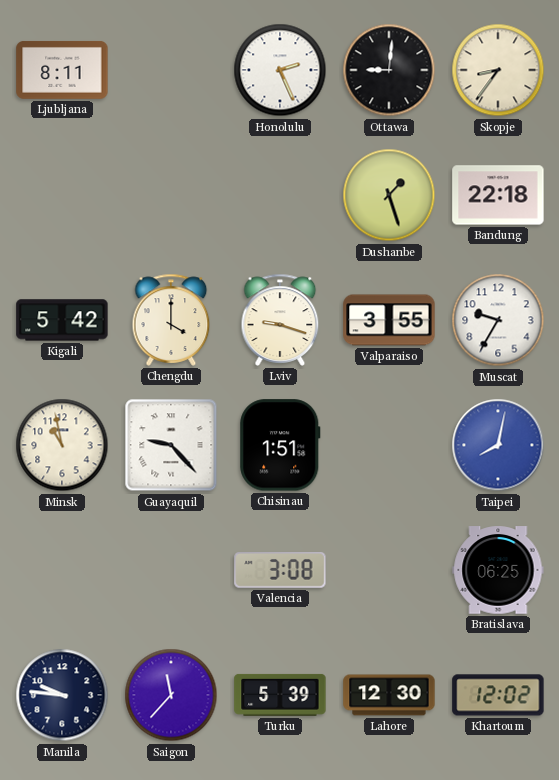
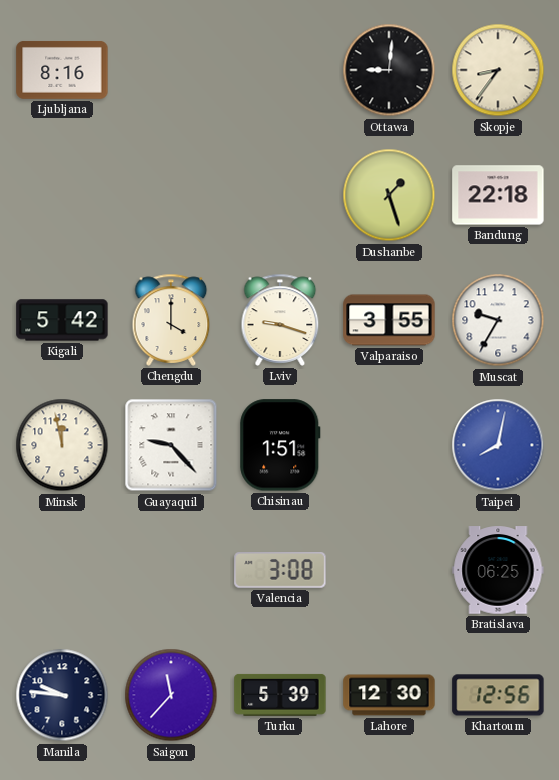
Ljubljana: 8:11 -> 8:16 (62, 70)
Honolulu: 2:26 -> none (280, 70)
Minsk: 10:58 -> 11:58 (62, 445)
Khartoum: 12:02 -> 12:56 (498, 695)
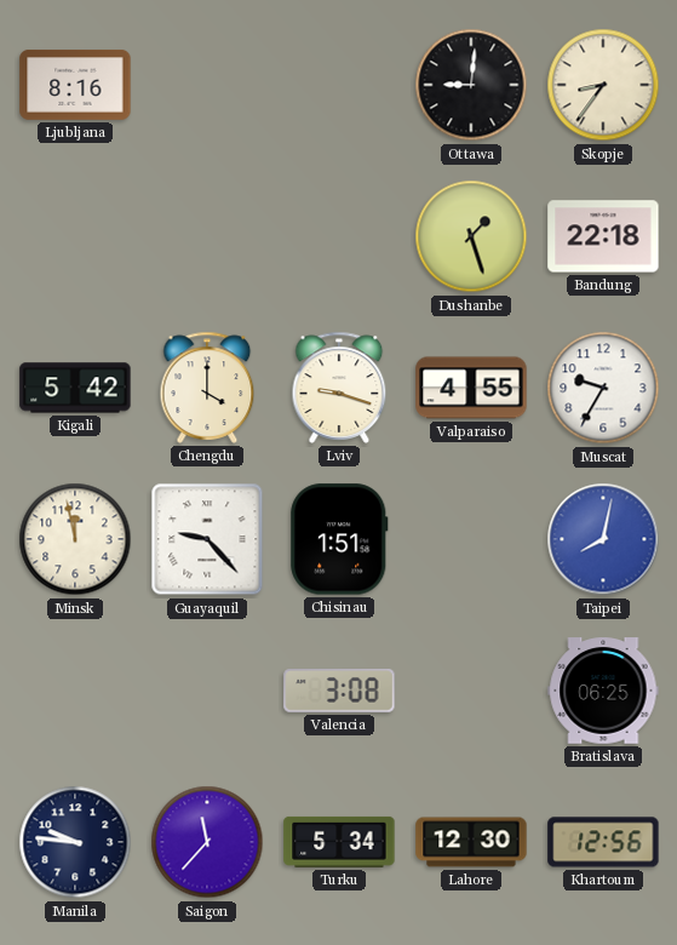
Valparaiso: 3:55 -> 4:55 (471, 388)
Turku: 5:39 -> 5:34 (339, 842)
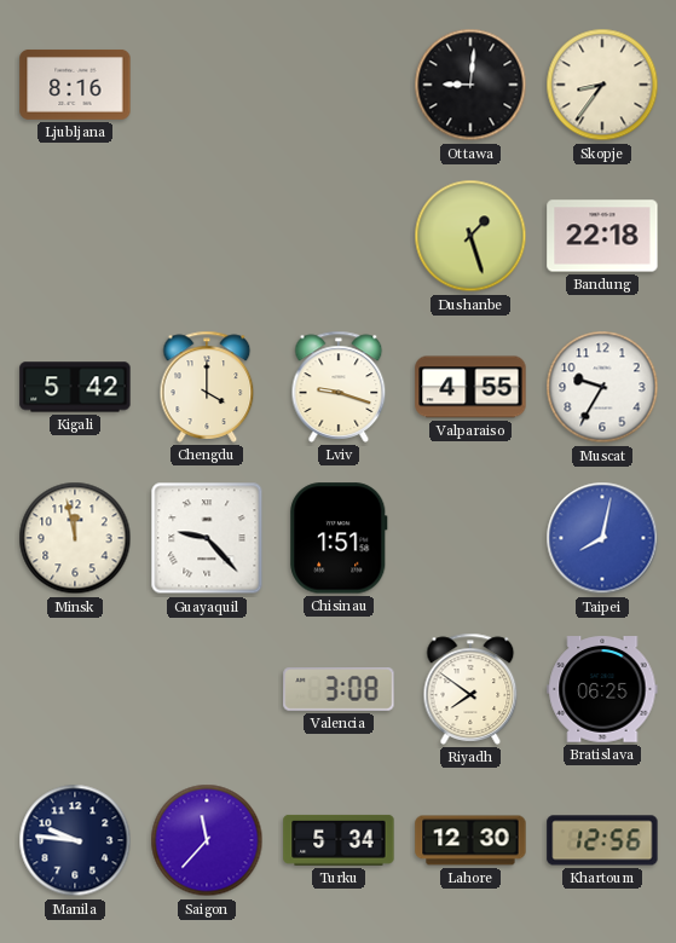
Riyadh: none -> 7:51 (470, 689)
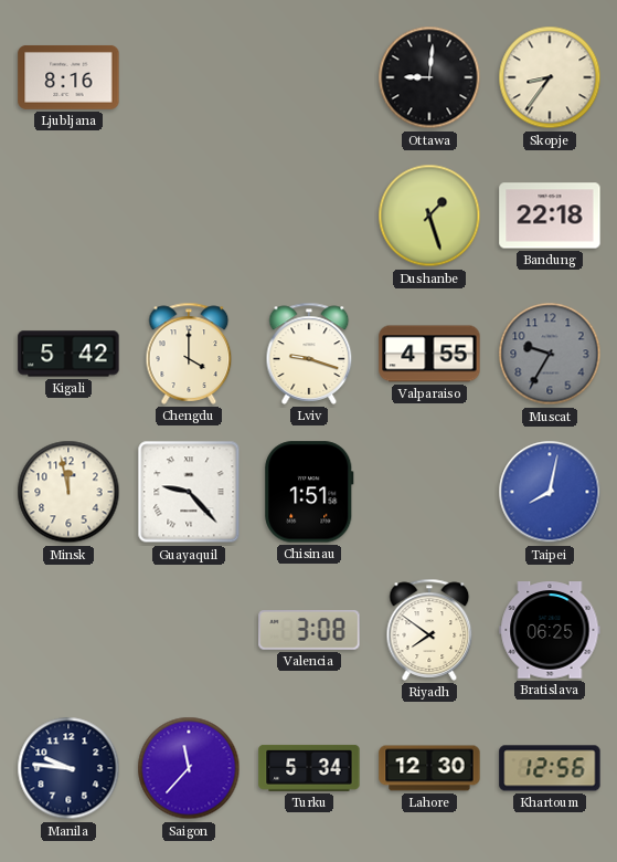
Muscat dial: white -> grey (550, 354)
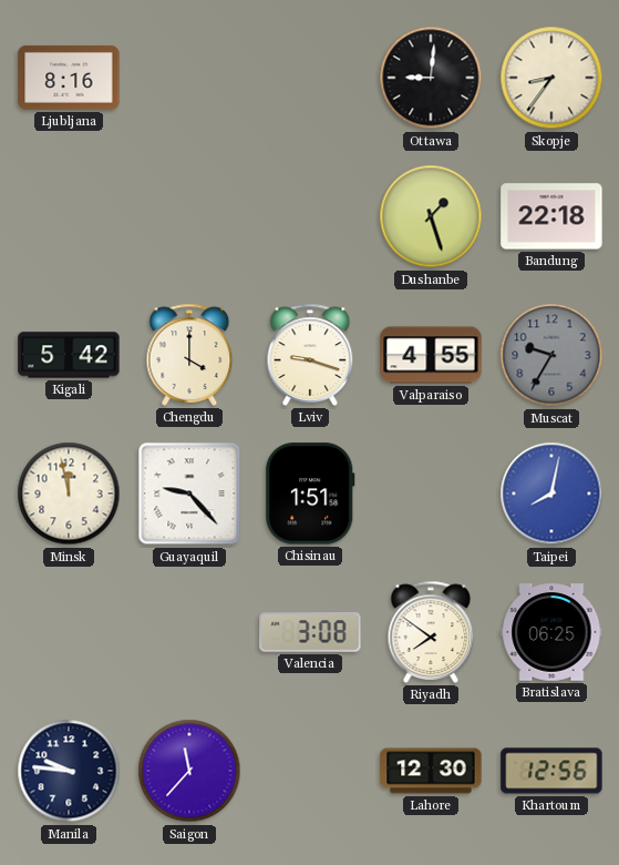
Turku: 5:34 -> none (309, 768)
